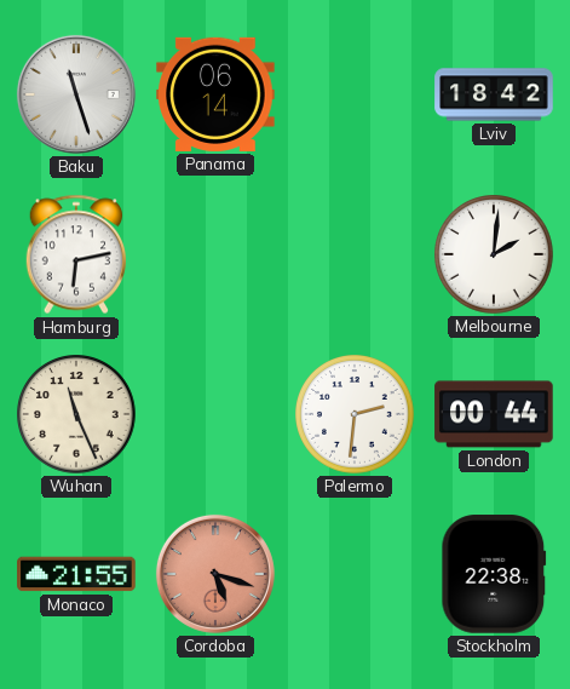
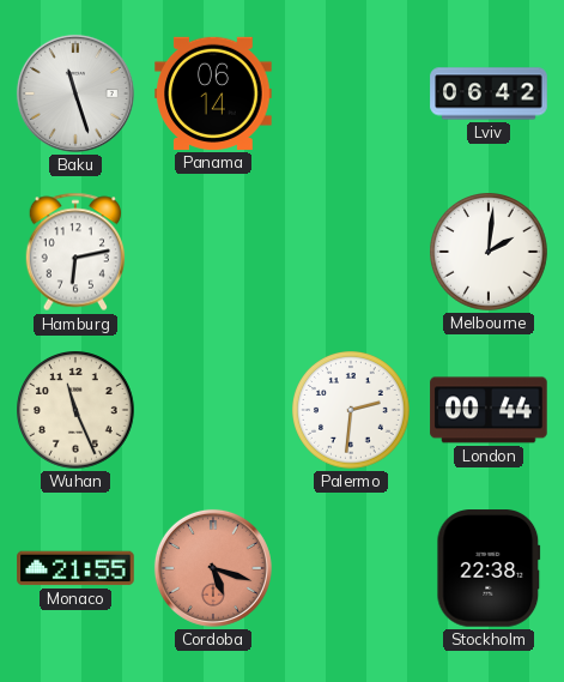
Lviv: 18:42 -> 06:42 (489, 93)
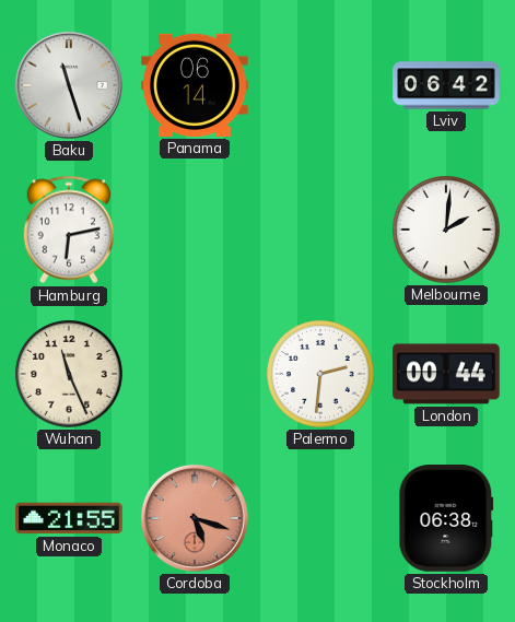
Stockholm: 22:38 -> 06:38 (446, 518)
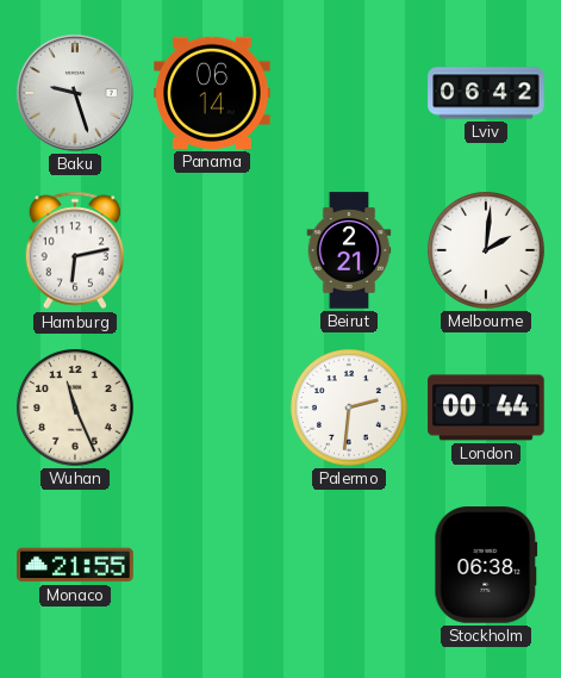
Baku: 11:27 -> 9:27 (75, 93)
Beirut: none -> 2:21 (349, 250)
Cordoba: 5:18 -> none (195, 518)
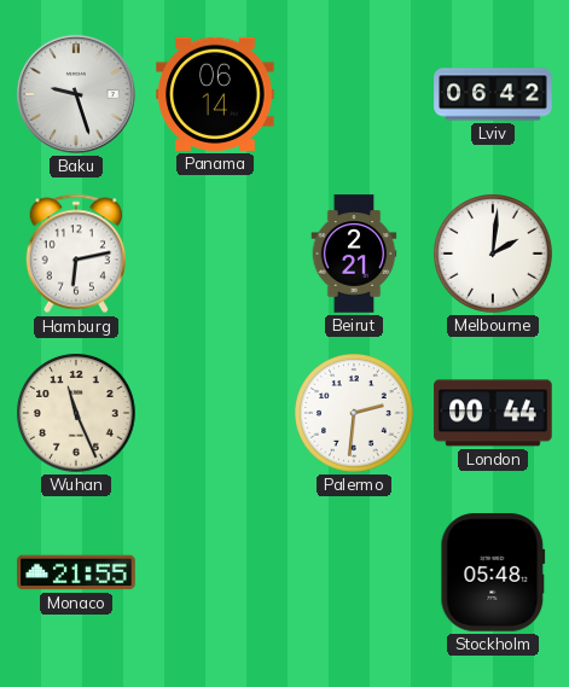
Stockholm: 06:38 -> 05:48 (493, 572)
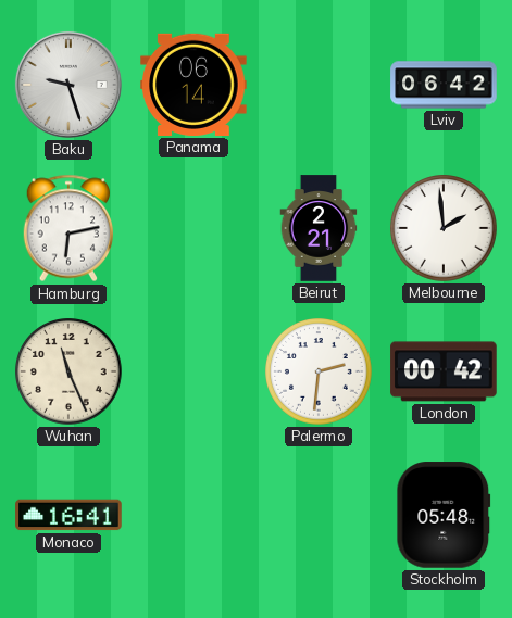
Melbourne: 2:01 -> 1:59 (445, 229)
London: 00:44 -> 00:42 (444, 371)
Monaco: 21:55 -> 16:41 (68, 515)
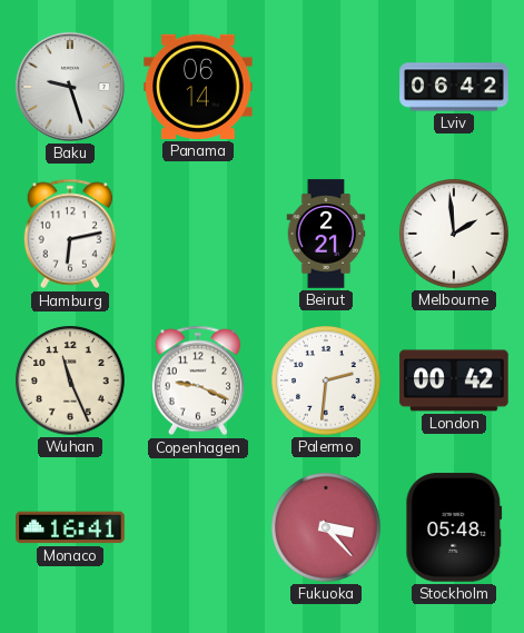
Copenhagen: none -> 9:19 (198, 380)
Fukuoka: none -> 3:23 (327, 528)
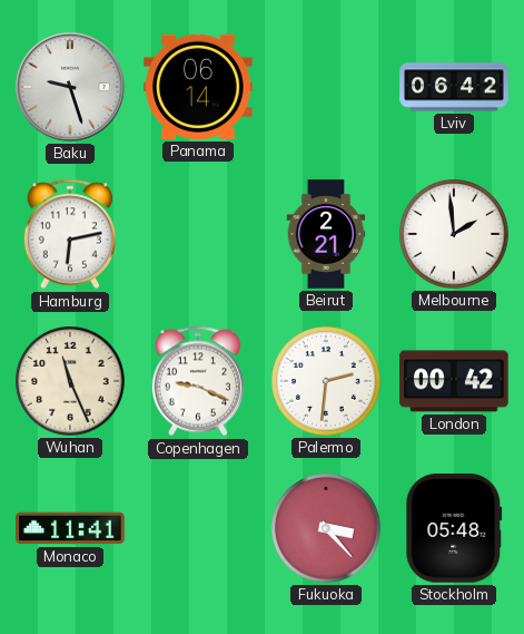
Monaco: 16:41 -> 11:41 (70, 528)
